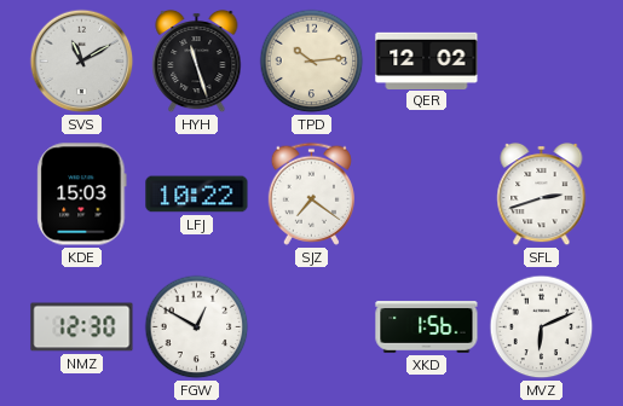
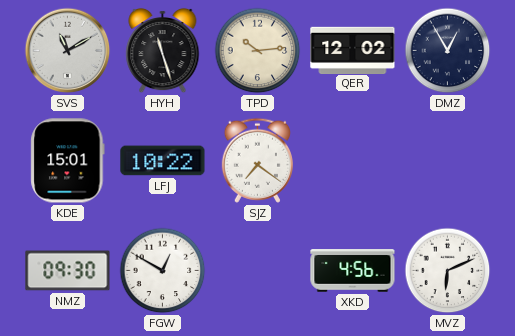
DMZ: none -> 12:55 (448, 51)
KDE: 15:03 -> 15:01 (68, 161)
SFL: 2:42 -> none (542, 195)
NMZ: 12:30 -> 09:30 (68, 271)
XKD: 1:56 -> 4:56 (353, 271)
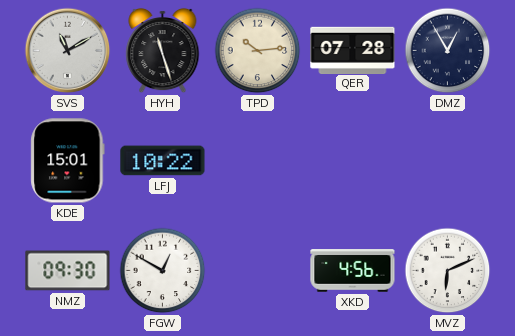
QER: 12:02 -> 07:28 (353, 50)
SJZ: 7:21 -> none (257, 160)
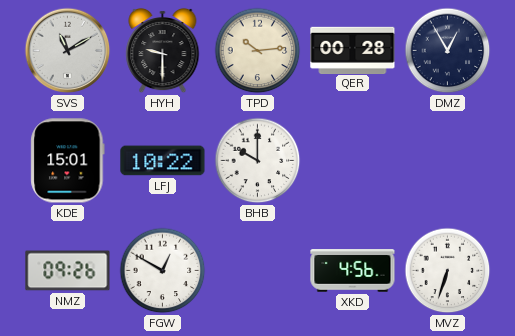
HYH: 11:27 -> 9:30 (163, 51)
QER: 07:28 -> 00:28 (353, 50)
BHB: none -> 10:00 (258, 161)
NMZ: 09:30 -> 09:26 (68, 271)
MVZ: 6:11 -> 6:33 (448, 271)
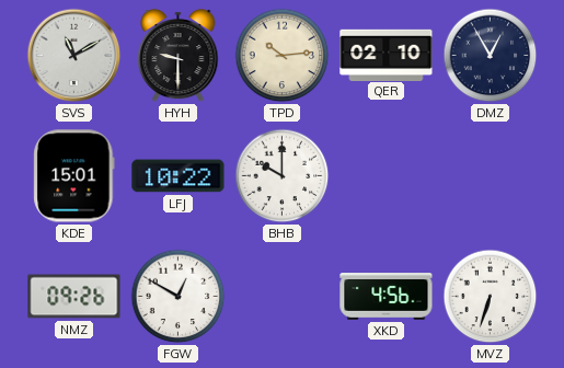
QER: 00:28 -> 02:10 (387, 55)
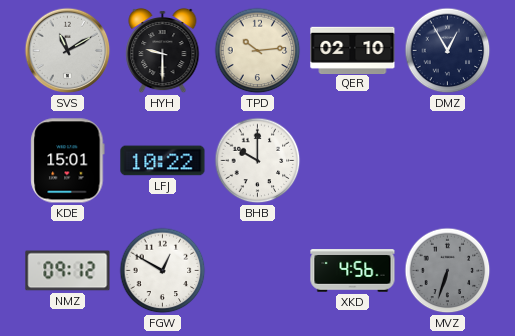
NMZ: 09:26 -> 09:12 (68, 271)
MVZ dial: white -> grey (448, 271)
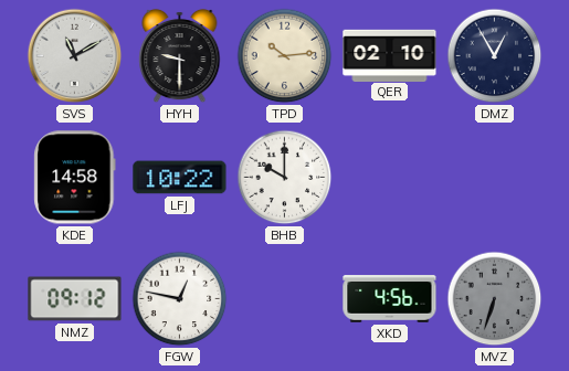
KDE: 15:01 -> 14:58 (75, 178)
FGW: 12:50 -> 12:47 (180, 299)
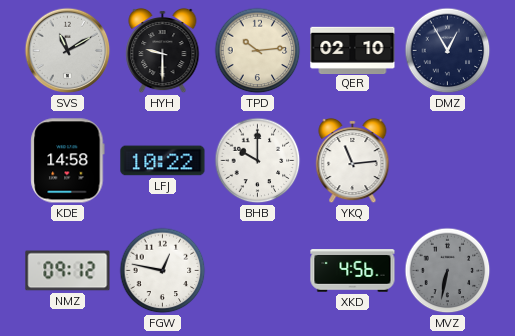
YKQ: none -> 11:14 (353, 161)
MVZ: 6:33 -> 6:32 (448, 271)
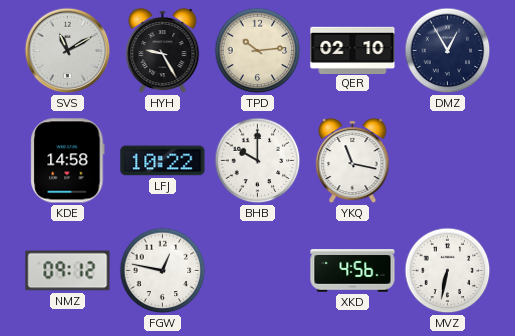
HYH: 9:30 -> 9:25 (163, 51)
YKQ: 11:14 -> 11:17 (353, 161)
MVZ dial: grey -> white (448, 271)
